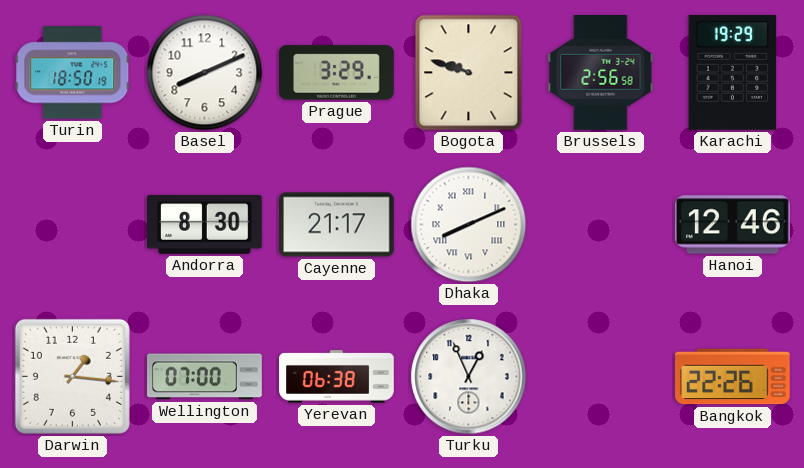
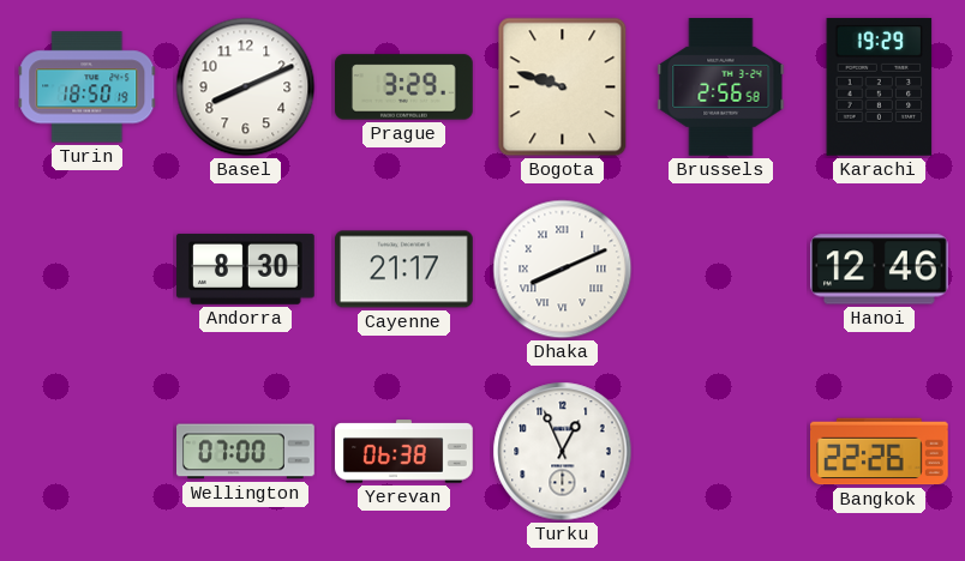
Darwin: 1:16 -> none (72, 376)
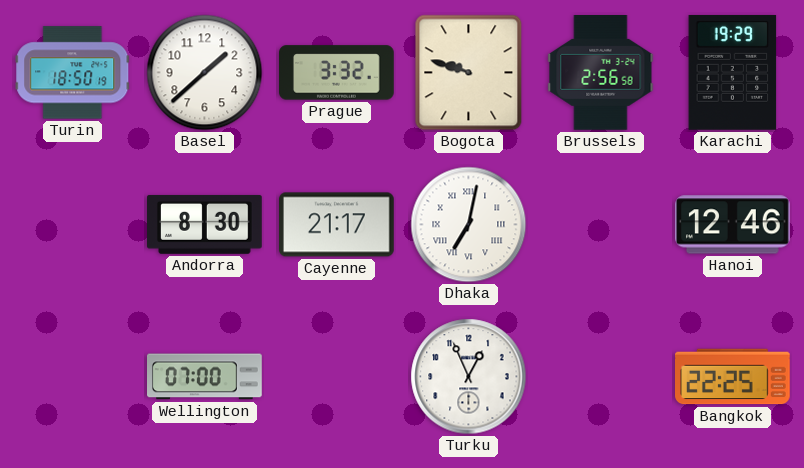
Basel: 8:11 -> 1:38 (205, 73)
Prague: 3:29 -> 3:32 (337, 73)
Dhaka: 8:11 -> 7:02 (469, 225)
Yerevan: 06:38 -> none (404, 452)
Bangkok: 22:26 -> 22:25 (733, 377)
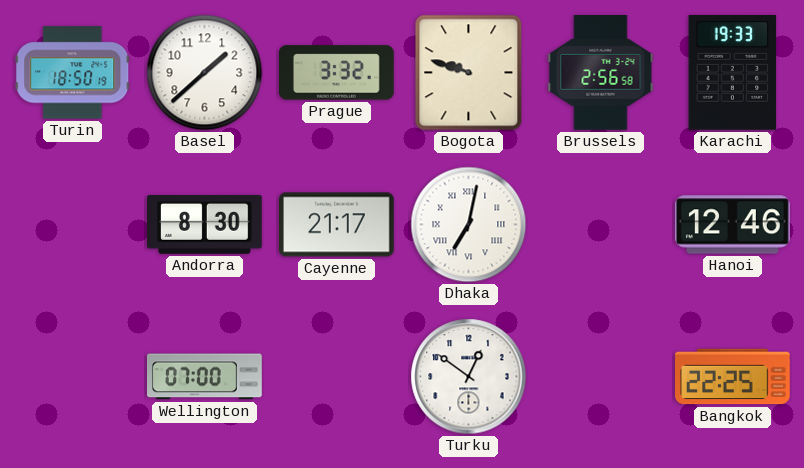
Karachi: 19:29 -> 19:33 (733, 72)
Turku: 12:56 -> 12:51 (469, 377)
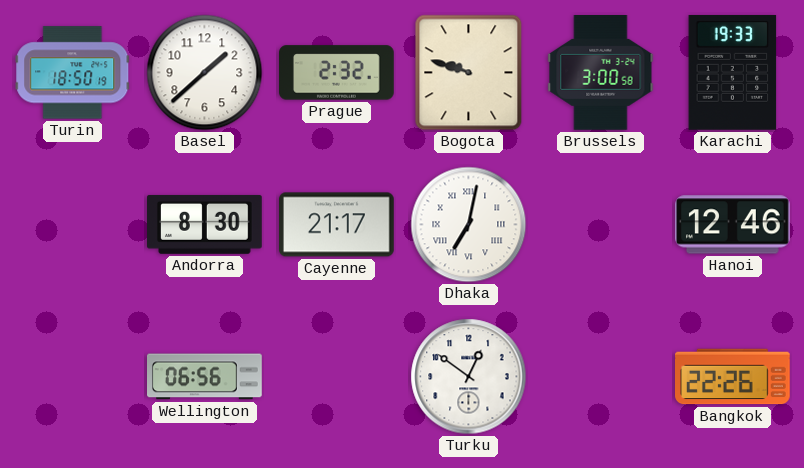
Prague: 3:32 -> 2:32 (337, 73)
Brussels: 2:56 -> 3:00 (601, 73)
Wellington: 07:00 -> 06:56 (205, 377)
Bangkok: 22:25 -> 22:26 (733, 377)
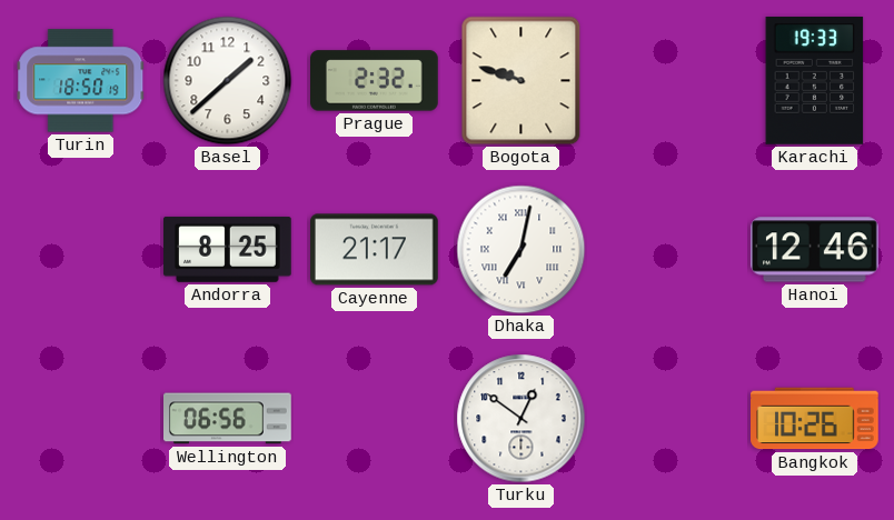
Brussels: 3:00 -> none (601, 73)
Andorra: 8:30 -> 8:25 (228, 249)
Bangkok: 22:26 -> 10:26 (815, 419)
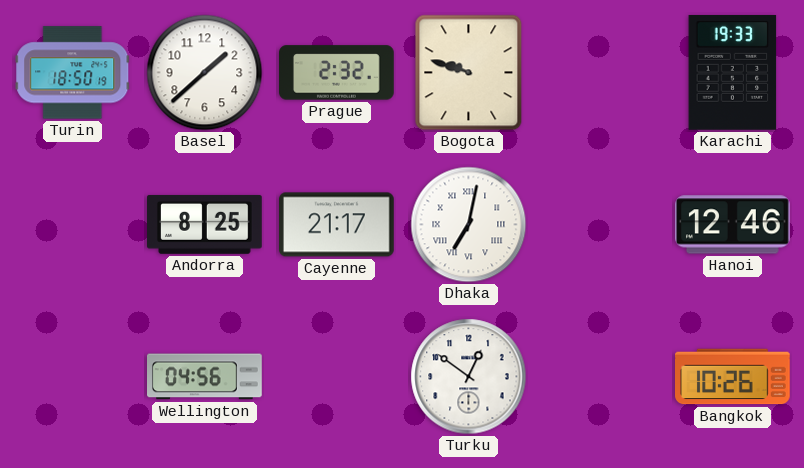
Wellington: 06:56 -> 04:56 (205, 377)
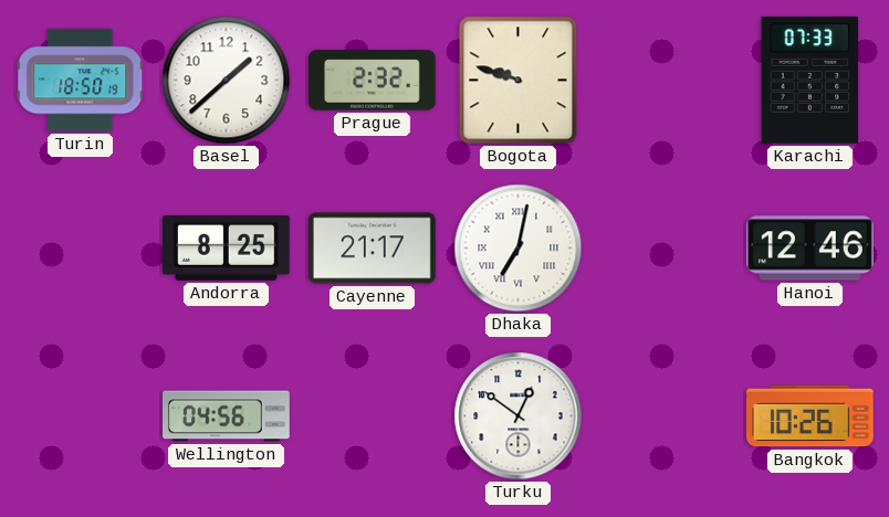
Karachi: 19:33 -> 07:33 (810, 80)
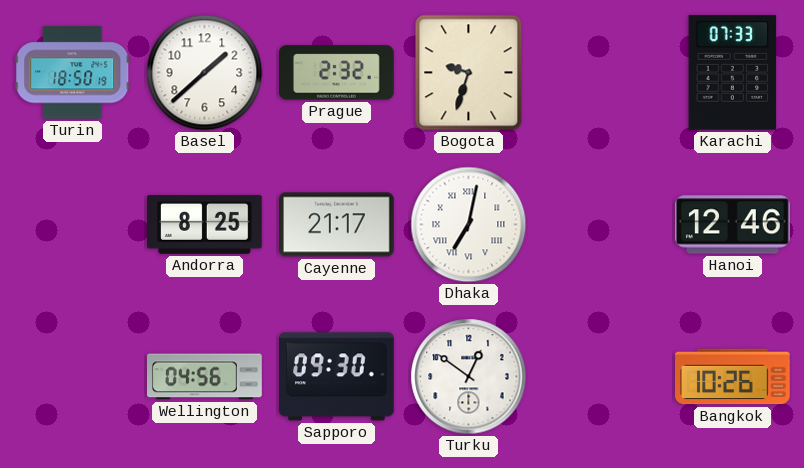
Bogota: 9:48 -> 9:33 (469, 73)
Sapporo: none -> 09:30 (337, 377)
